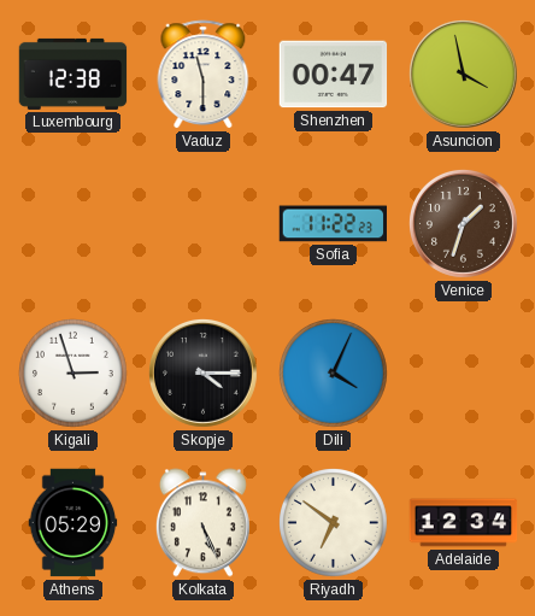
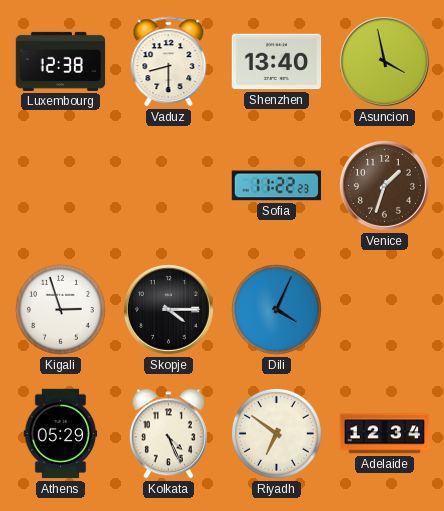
Vaduz: 11:30 -> 8:30 (169, 62)
Shenzhen: 00:47 -> 13:40 (277, 62)
Kolkata: 5:26 -> 4:26 (168, 434)
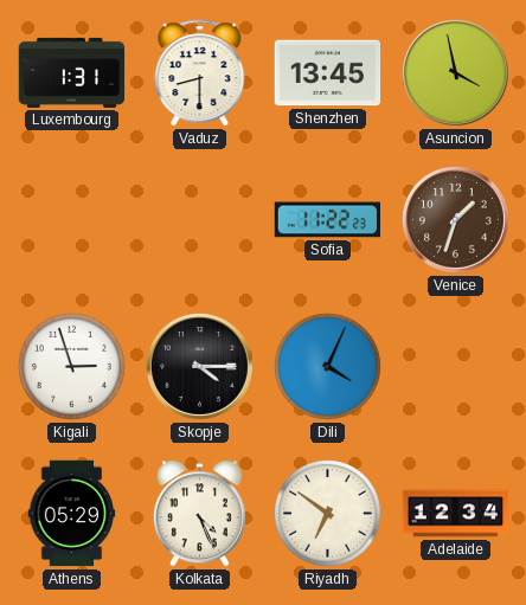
Luxembourg: 12:38 -> 1:31 (72, 72)
Shenzhen: 13:40 -> 13:45 (328, 73)
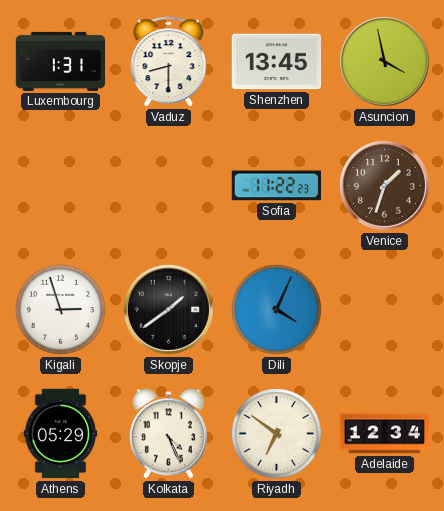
Skopje: 4:15 -> 1:39 (169, 310)
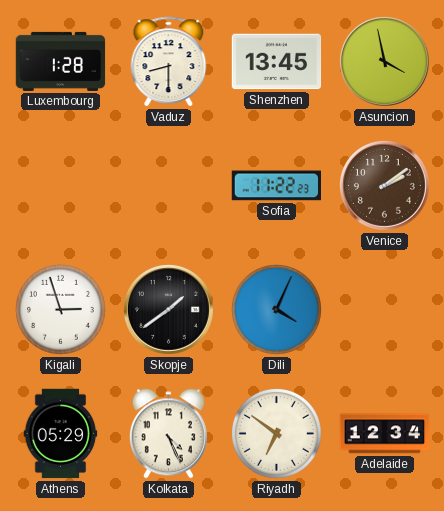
Luxembourg: 1:31 -> 1:28 (61, 61)
Venice: 1:33 -> 2:09 (385, 186)
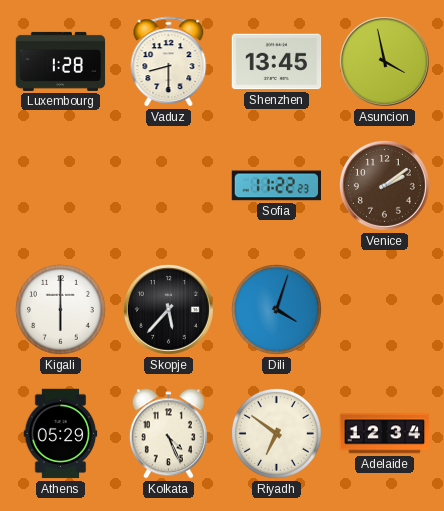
Kigali: 2:57 -> 6:00 (61, 310)
Skopje: 1:39 -> 5:37 (169, 310)
Dili: 4:04 -> 4:03 (277, 310)
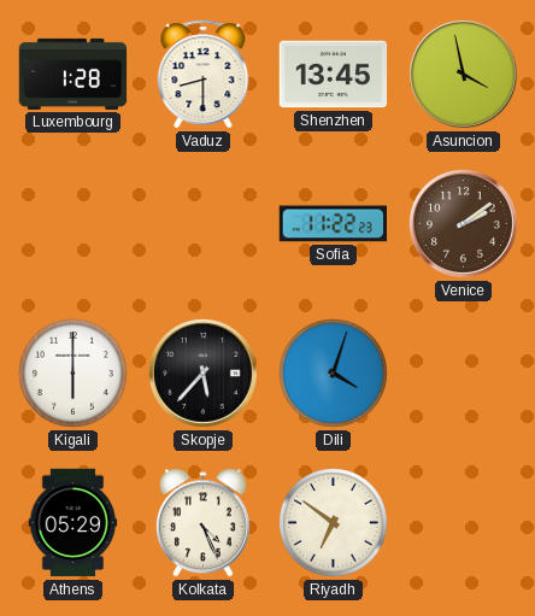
Adelaide: 12:34 -> none (385, 434)
